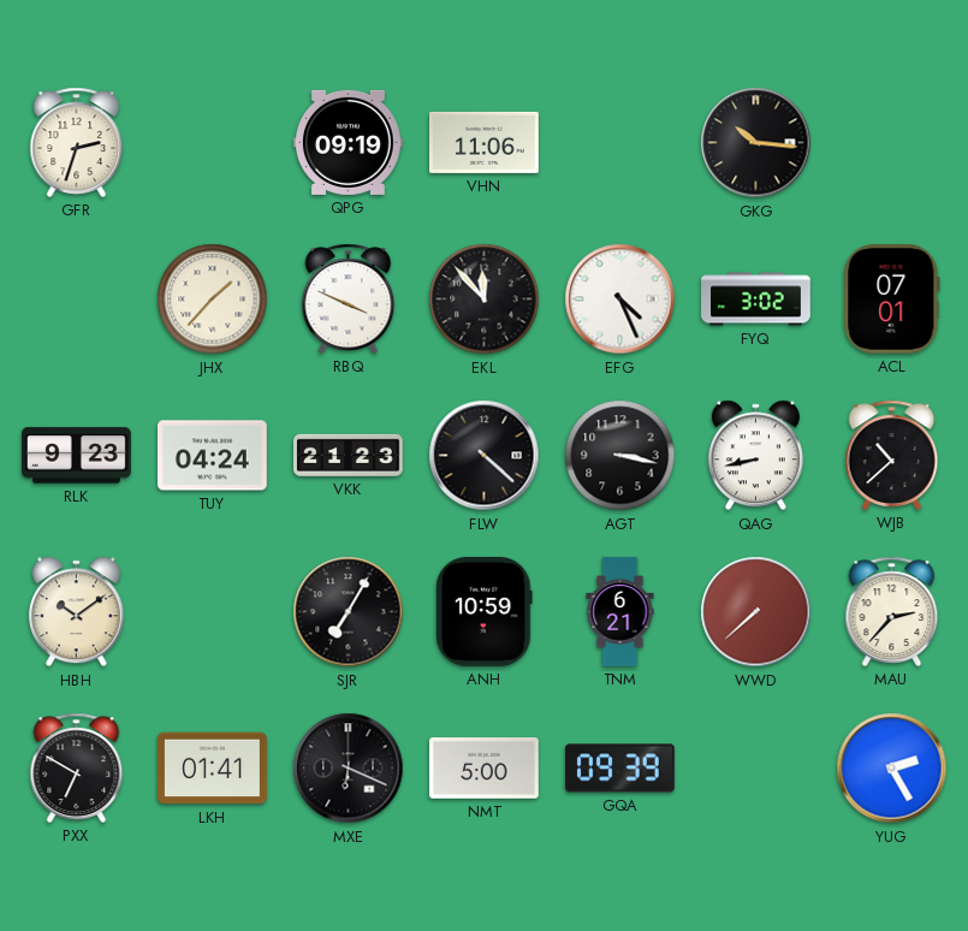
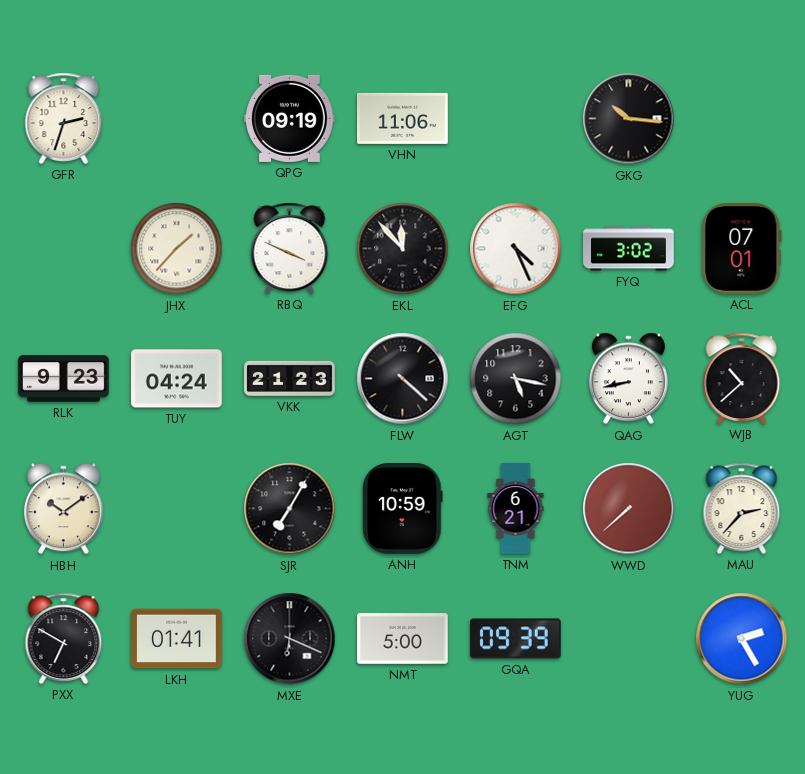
AGT: 3:17 -> 5:17 (516, 379)
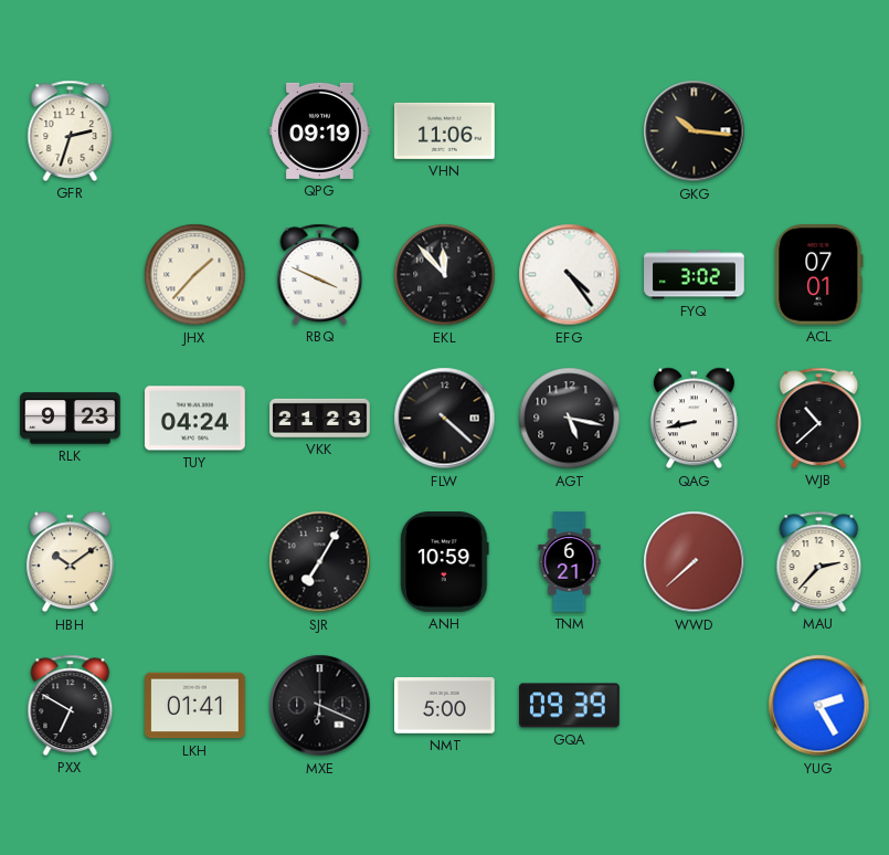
EFG: 4:26 -> 4:24 (570, 275)
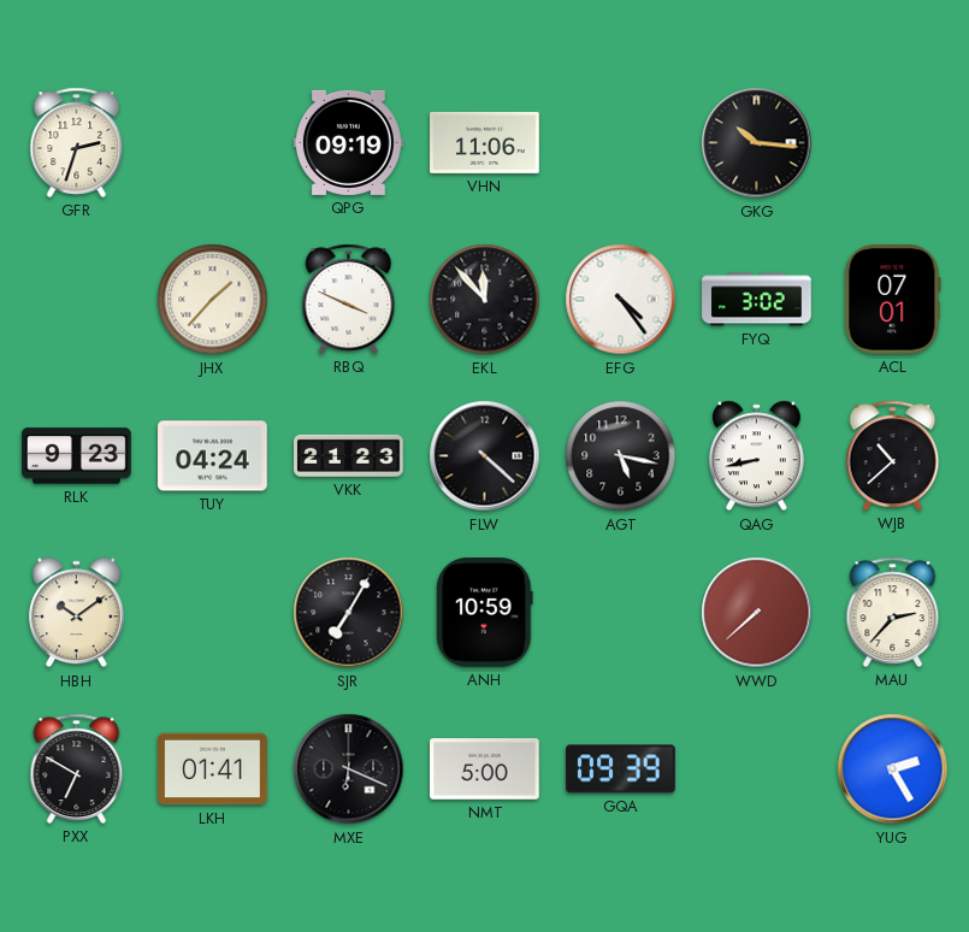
TNM: 6:21 -> none (570, 562)
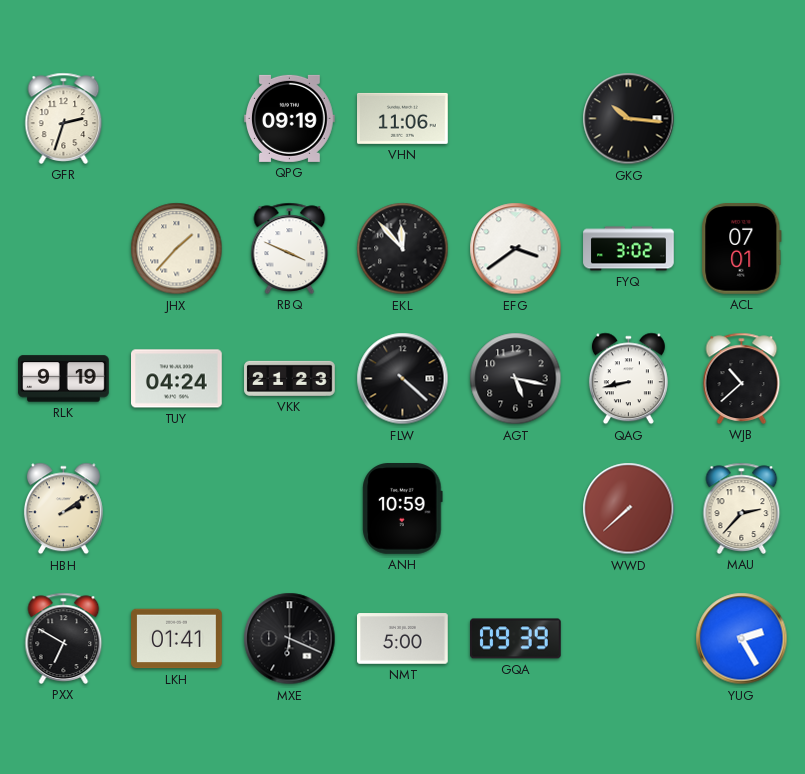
EFG: 4:24 -> 3:39 (516, 249)
RLK: 9:23 -> 9:19 (64, 379)
HBH: 10:09 -> 2:09 (63, 509)
SJR: 7:05 -> none (349, 613)
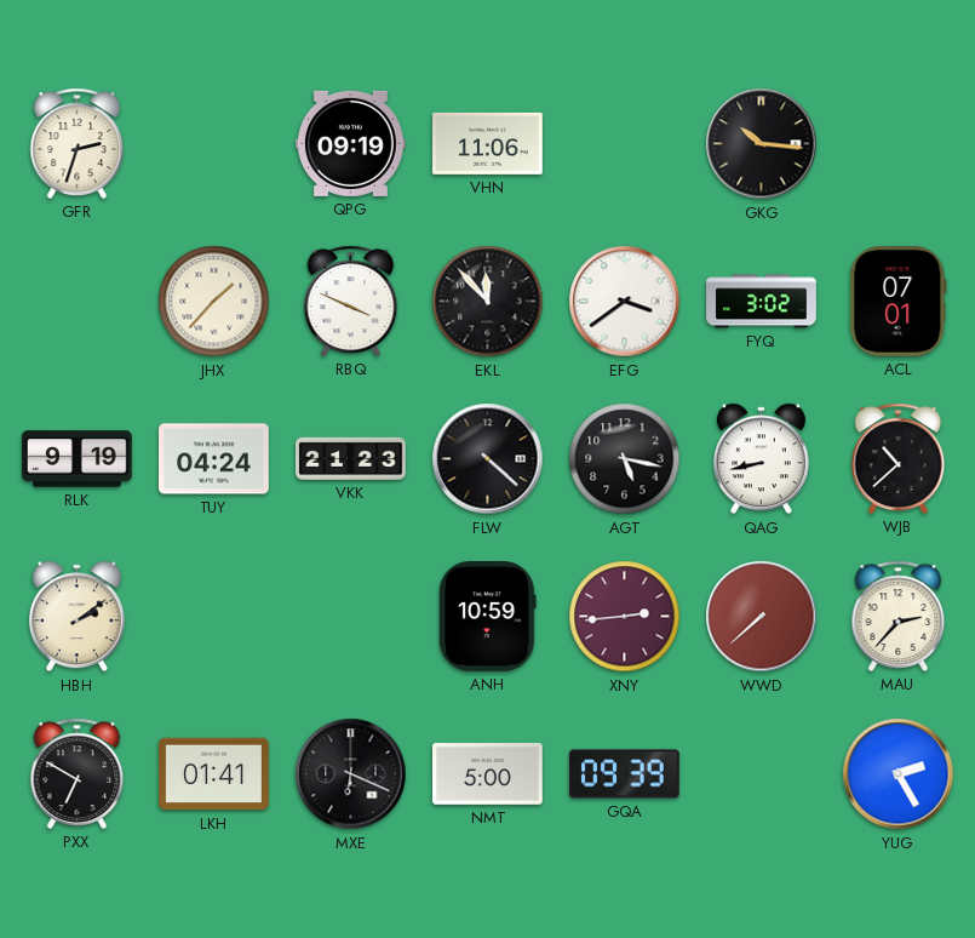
XNY: none -> 2:44 (625, 617)
